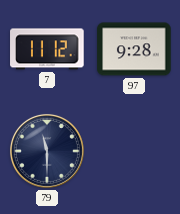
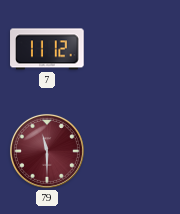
97: 9:28 -> none (134, 49)
79 dial: navy -> burgundy (47, 151)
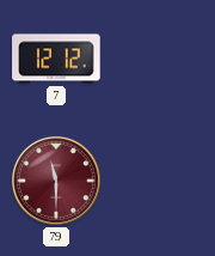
7: 11:12 -> 12:12 (56, 59)
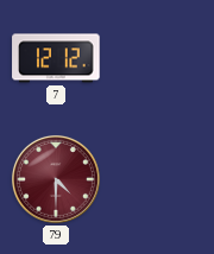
79: 11:30 -> 4:30 (56, 179)
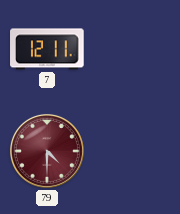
7: 12:12 -> 12:11 (47, 49)
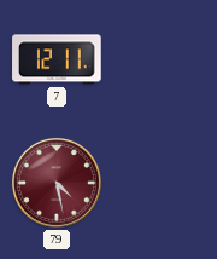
79: 4:30 -> 4:28 (57, 183)
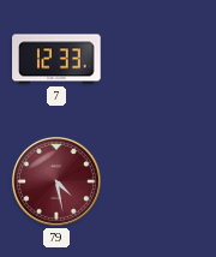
7: 12:11 -> 12:33 (56, 59)
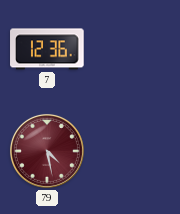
7: 12:33 -> 12:36 (47, 49)
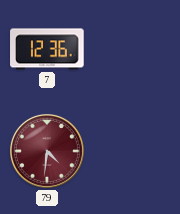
79: 4:28 -> 4:31 (47, 151)
